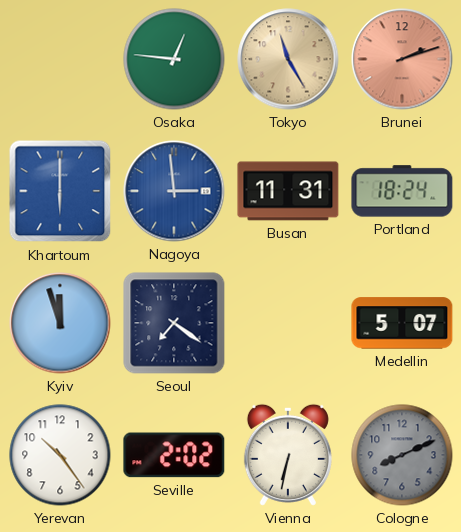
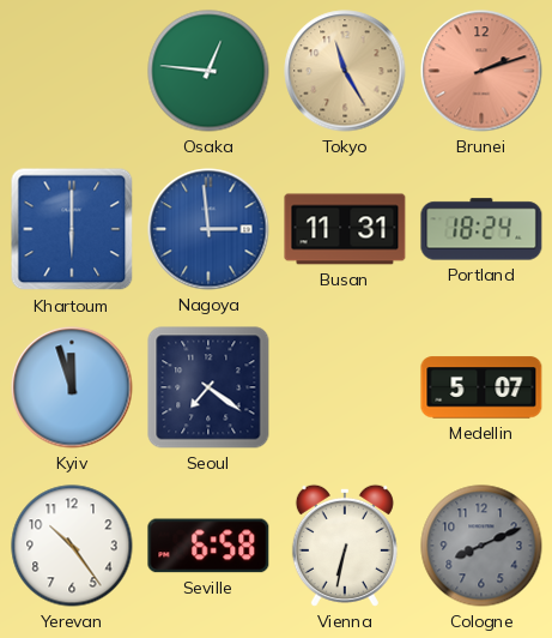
Seville: 2:02 -> 6:58 (208, 546)
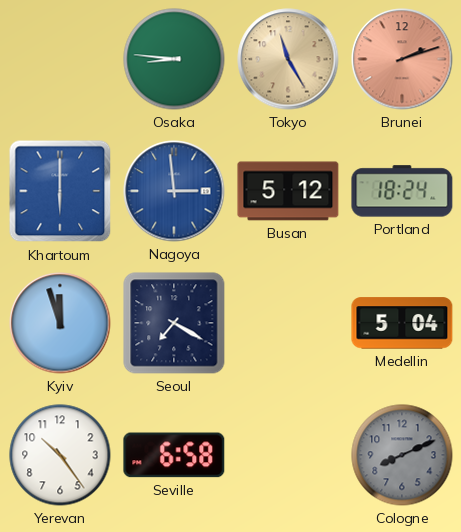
Osaka: 12:46 -> 8:46 (174, 59)
Busan: 11:31 -> 5:12 (288, 191)
Seoul: 7:21 -> 7:20 (174, 323)
Medellin: 5:07 -> 5:04 (402, 323)
Vienna: 6:32 -> none (345, 546)
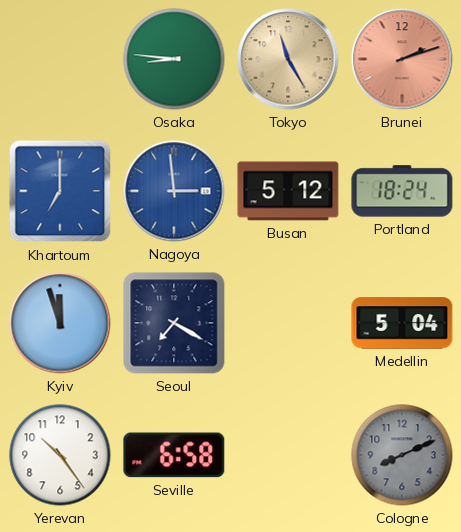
Khartoum: 6:00 -> 7:00 (60, 191)
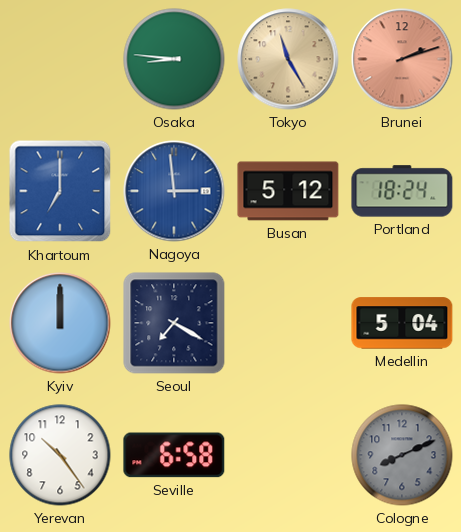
Kyiv: 11:57 -> 12:00 (60, 323)
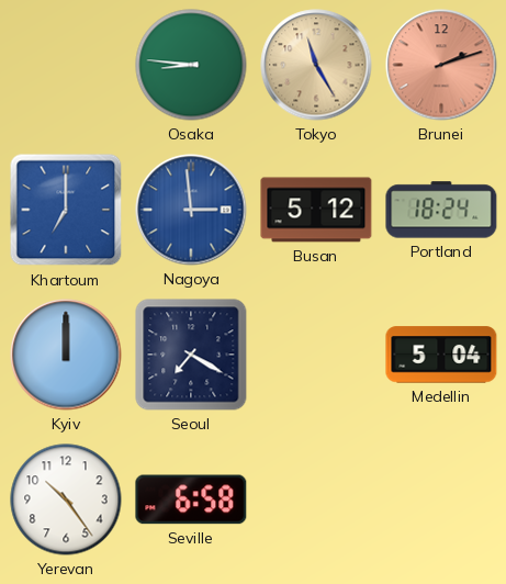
Cologne: 8:11 -> none (402, 455)
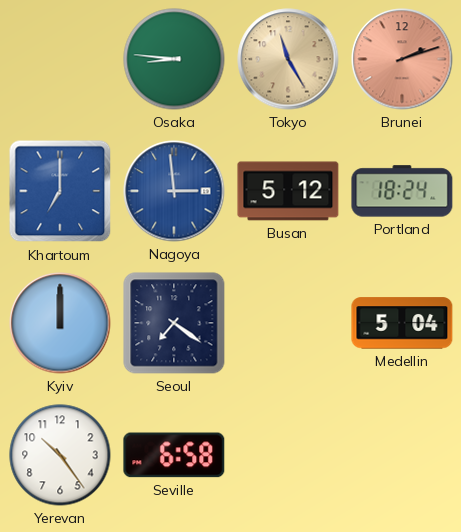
Seoul: 7:20 -> 7:21 (174, 323)
